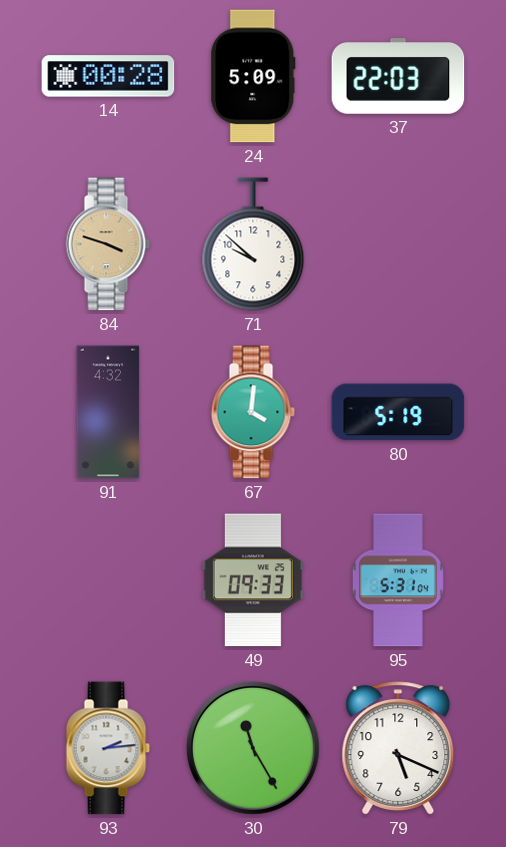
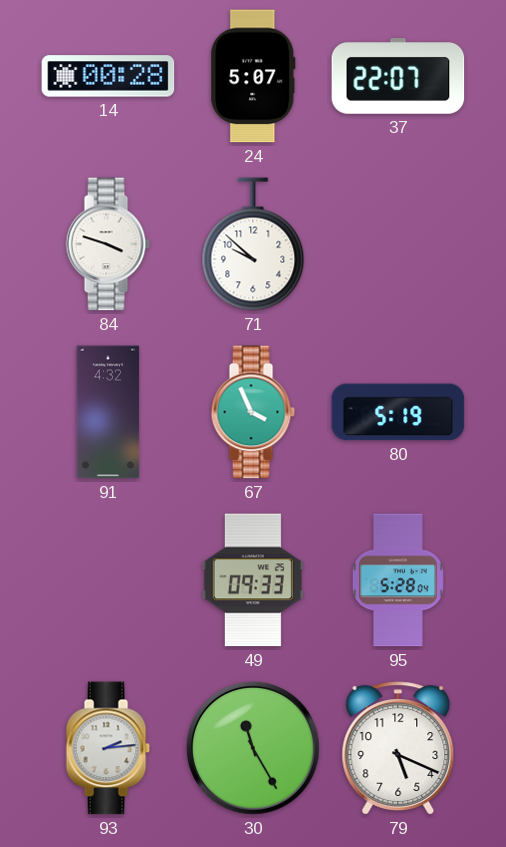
24: 5:09 -> 5:07 (253, 76)
37: 22:03 -> 22:07 (398, 76)
84 dial: champagne -> white (108, 244)
67: 4:01 -> 3:56 (253, 412)
95: 5:31 -> 5:28 (398, 580)
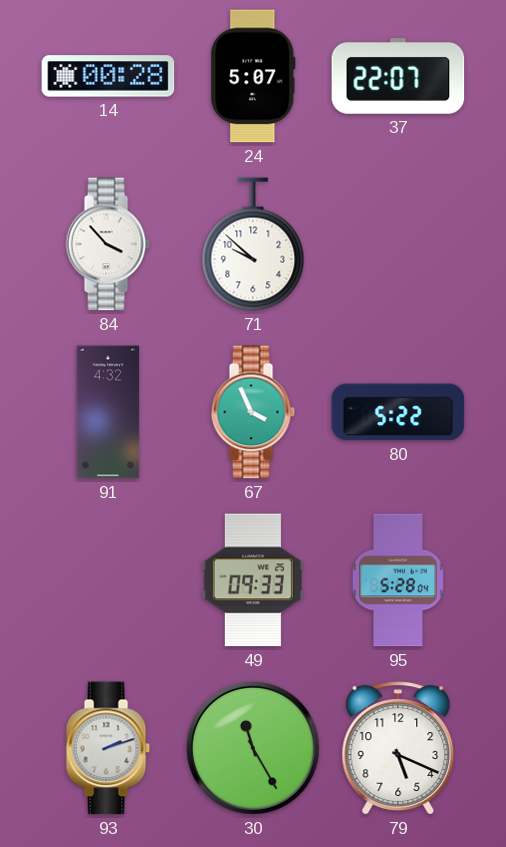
84: 3:48 -> 3:53 (108, 244)
80: 5:19 -> 5:22 (398, 412)
93: 2:14 -> 2:12 (108, 748)
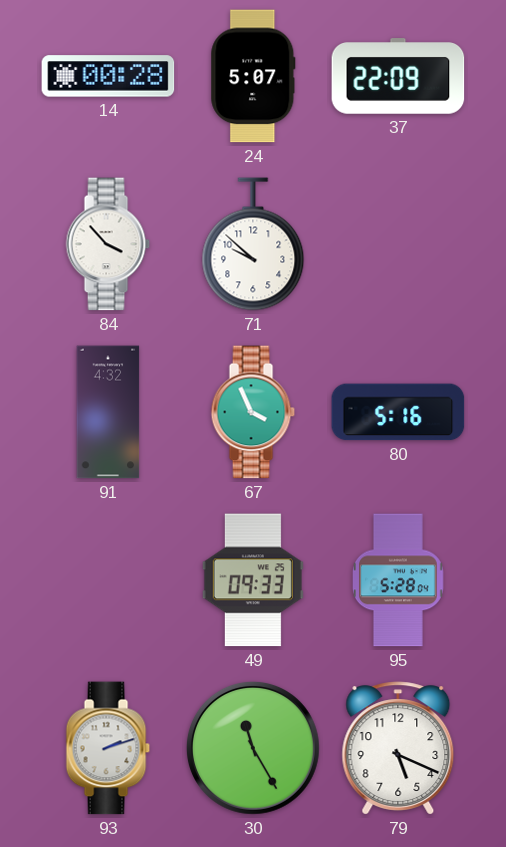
37: 22:07 -> 22:09 (398, 76)
80: 5:22 -> 5:16 (398, 412)
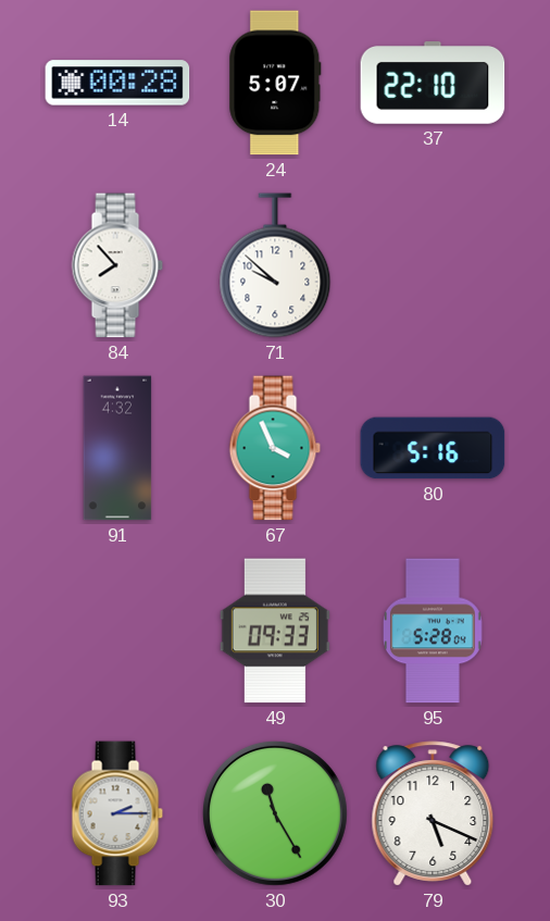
37: 22:09 -> 22:10 (433, 83)
84: 3:53 -> 7:53 (117, 265)
93: 2:12 -> 2:15 (117, 813)
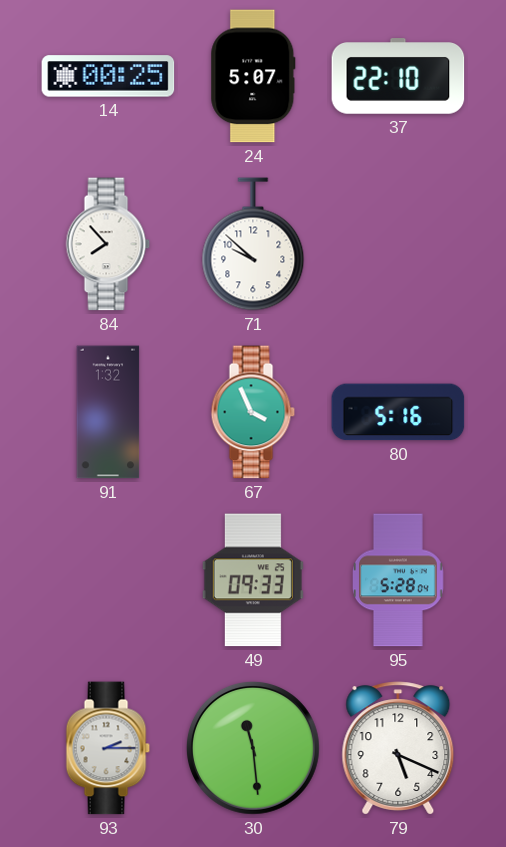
14: 00:28 -> 00:25 (108, 76)
91: 4:32 -> 1:32 (108, 412)
30: 11:25 -> 11:29 (253, 748)
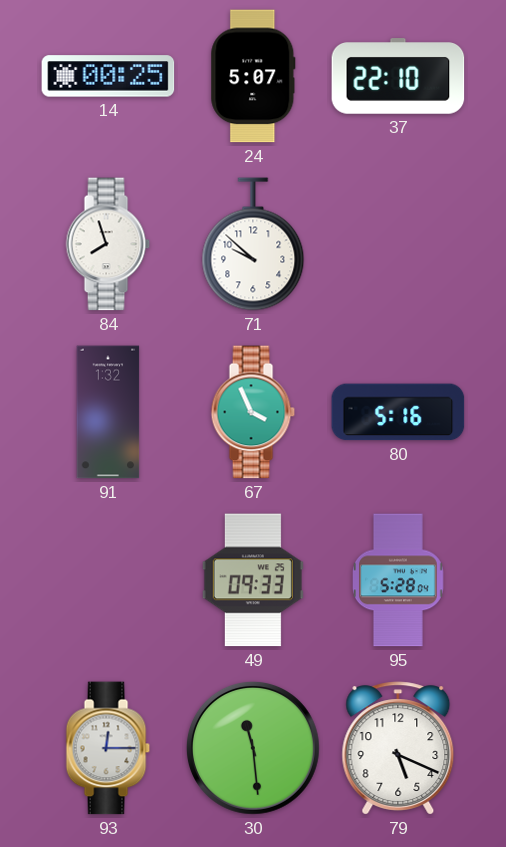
84: 7:53 -> 7:57 (108, 244)
93: 2:15 -> 12:15 (108, 748)
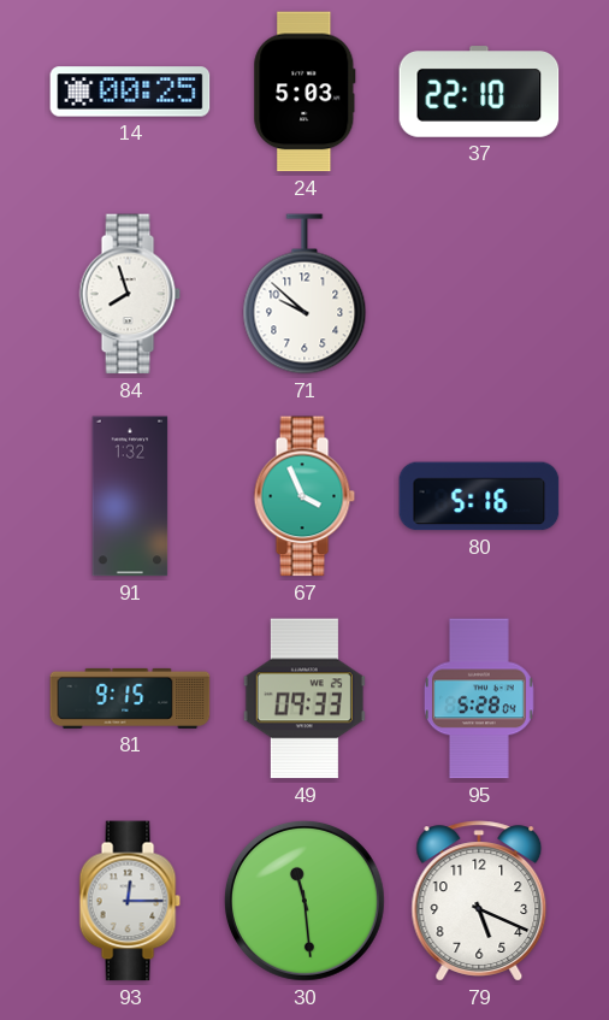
24: 5:07 -> 5:03 (304, 92)
81: none -> 9:15 (130, 698)
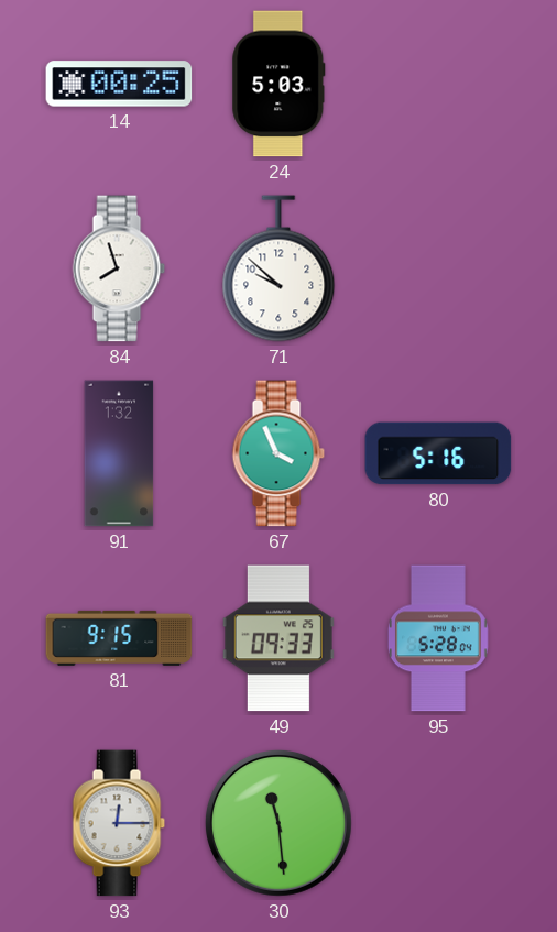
37: 22:10 -> none (479, 92)
79: 5:19 -> none (479, 901)
